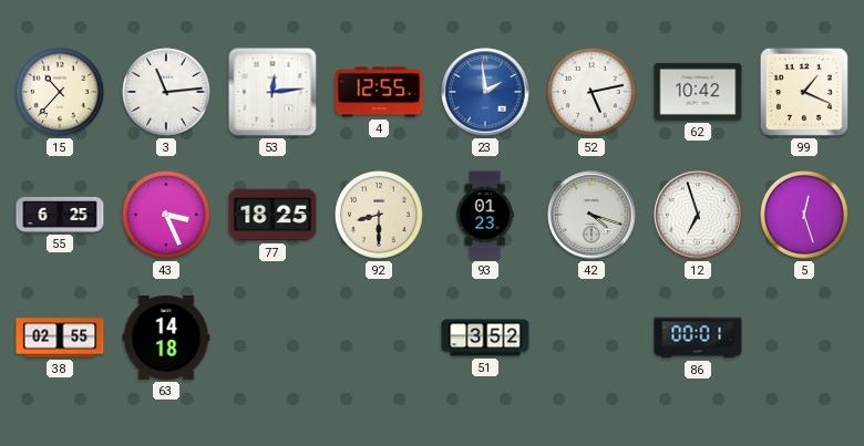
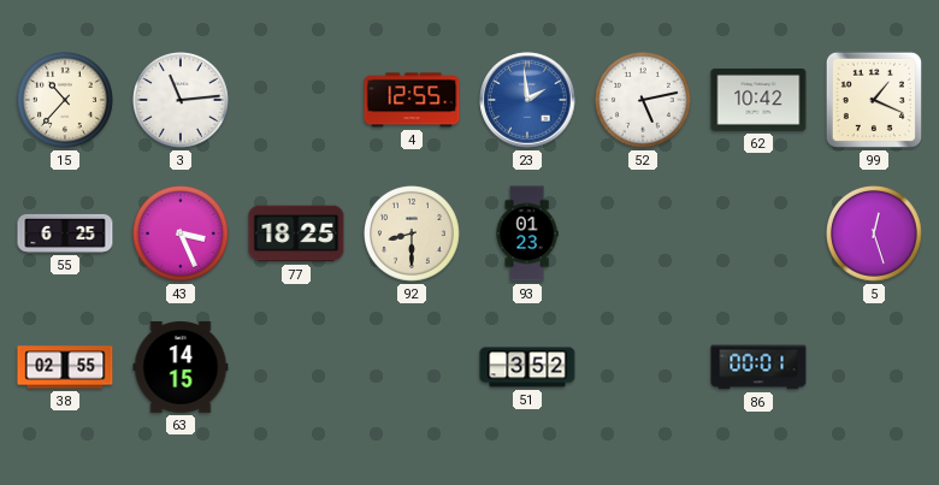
53: 12:14 -> none (272, 92)
42: 4:18 -> none (592, 215)
12: 6:57 -> none (698, 215)
63: 14:18 -> 14:15 (181, 367)
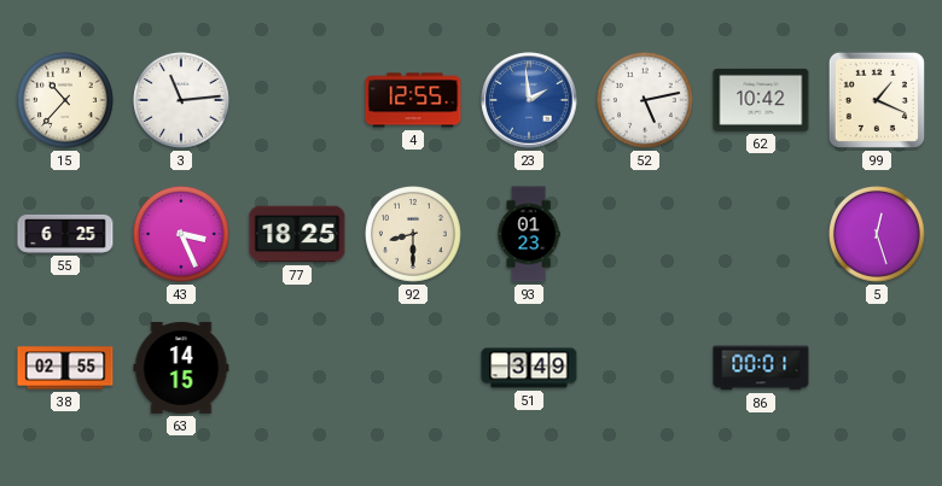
51: 3:52 -> 3:49 (529, 368)
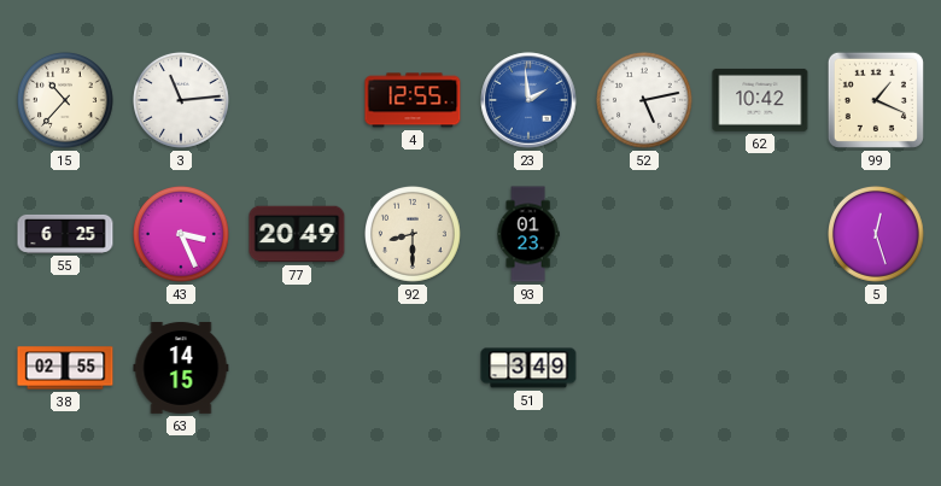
77: 18:25 -> 20:49 (297, 234)
86: 00:01 -> none (761, 368)
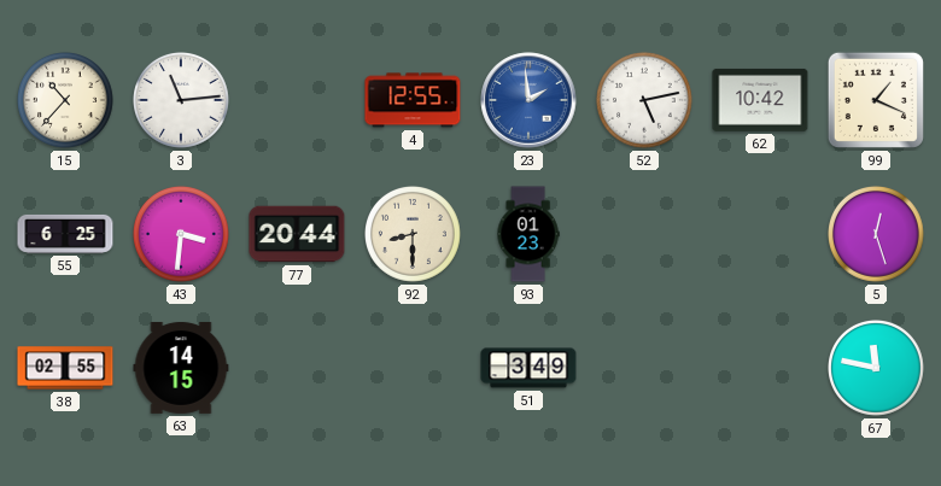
43: 3:26 -> 3:31 (182, 235)
77: 20:49 -> 20:44 (297, 234)
67: none -> 11:47 (877, 369)
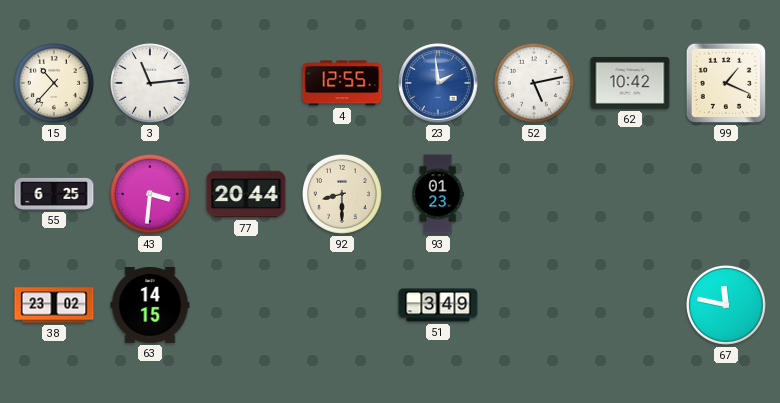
5: 12:27 -> none (877, 235)
38: 02:55 -> 23:02 (54, 305)
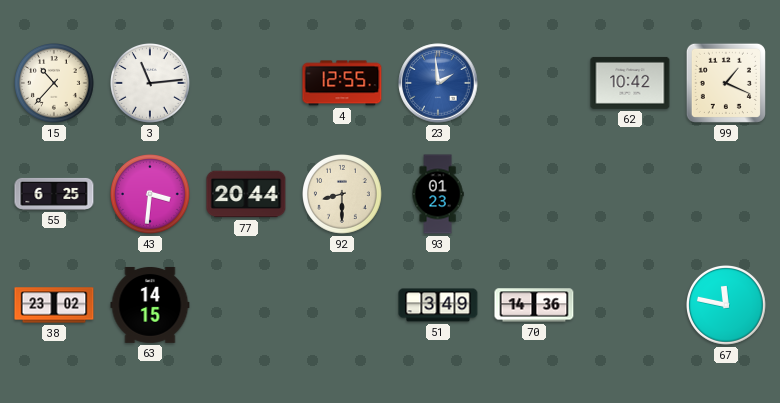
52: 5:13 -> none (535, 84)
70: none -> 14:36 (534, 305)
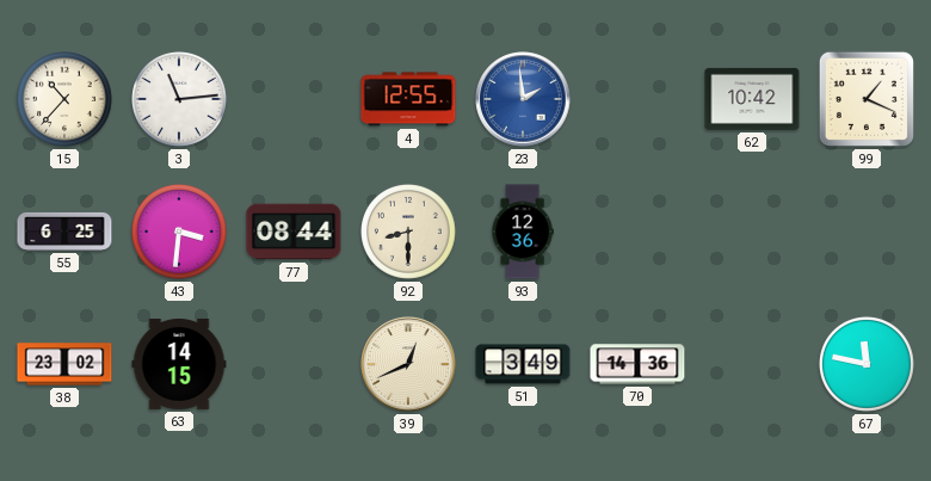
77: 20:44 -> 08:44 (294, 232)
93: 01:23 -> 12:36 (523, 232)
39: none -> 12:41 (408, 364)
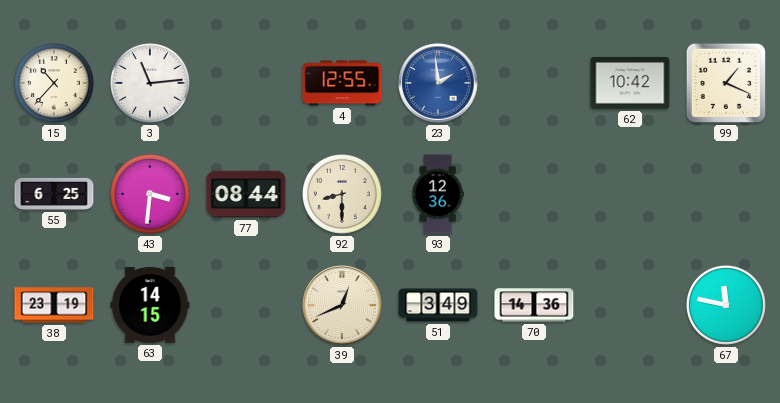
38: 23:02 -> 23:19 (54, 305)
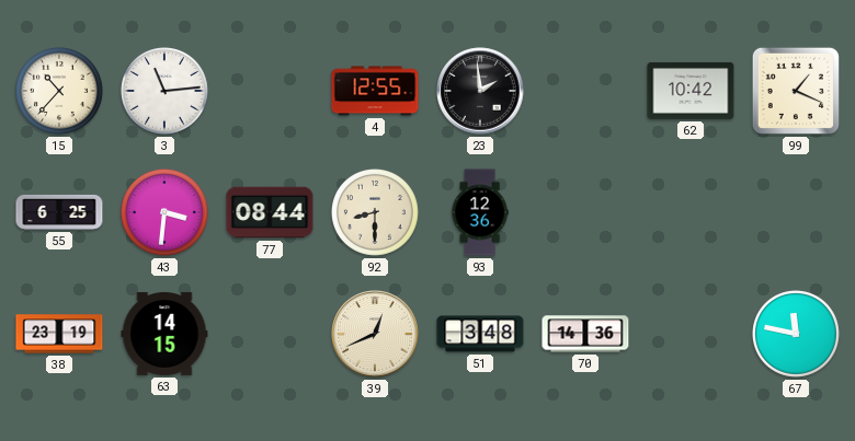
23 dial: blue -> black (480, 91)
51: 3:49 -> 3:48 (480, 334)
